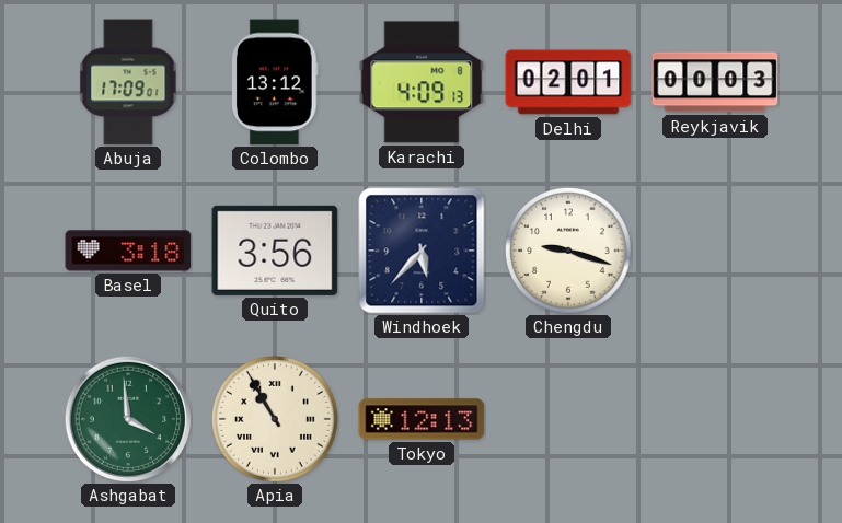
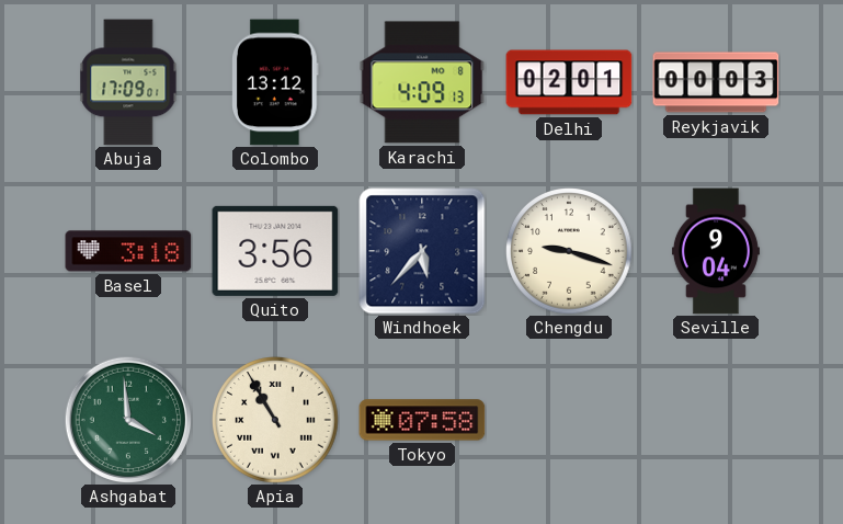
Seville: none -> 9:04 (716, 251)
Tokyo: 12:13 -> 07:58 (422, 420)
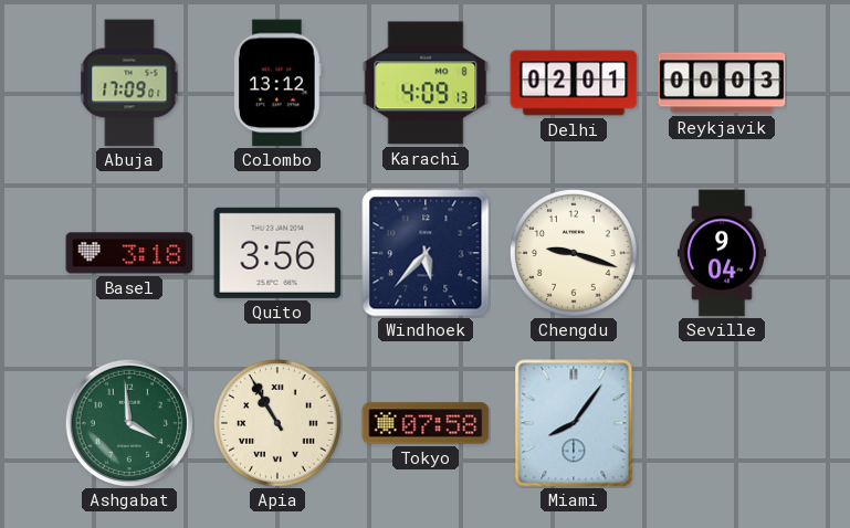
Miami: none -> 8:06 (574, 423)
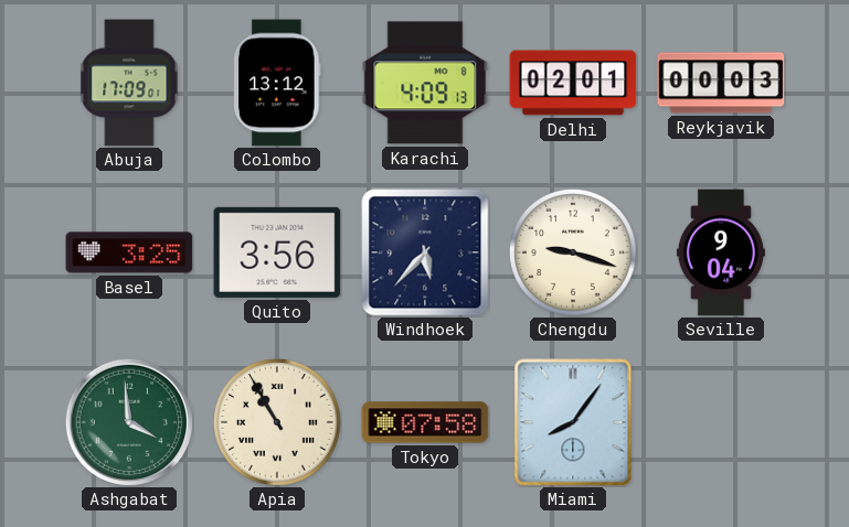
Basel: 3:18 -> 3:25 (129, 252)
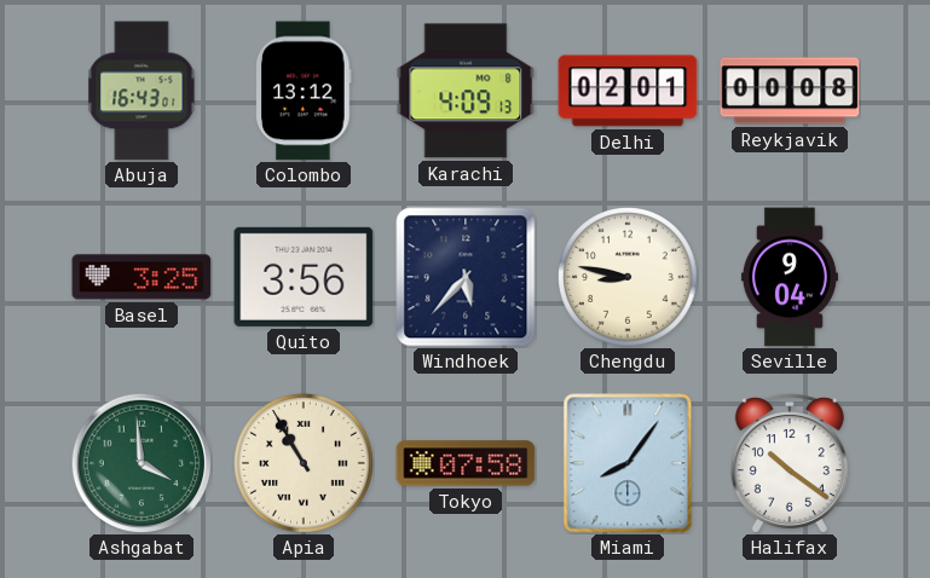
Abuja: 17:09 -> 16:43 (141, 91)
Reykjavik: 00:03 -> 00:08 (790, 91)
Chengdu: 9:18 -> 8:47 (628, 277)
Halifax: none -> 10:21 (790, 463)
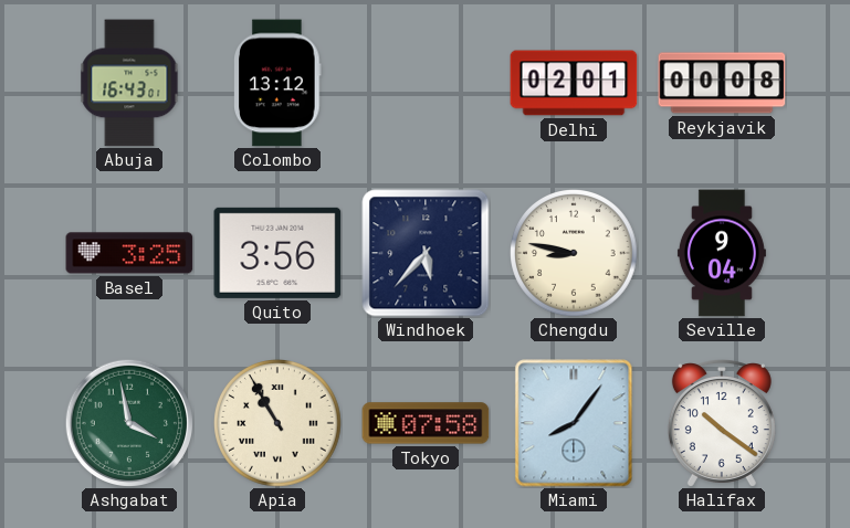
Karachi: 4:09 -> none (466, 91)
Ashgabat: 3:59 -> 3:58 (129, 423)
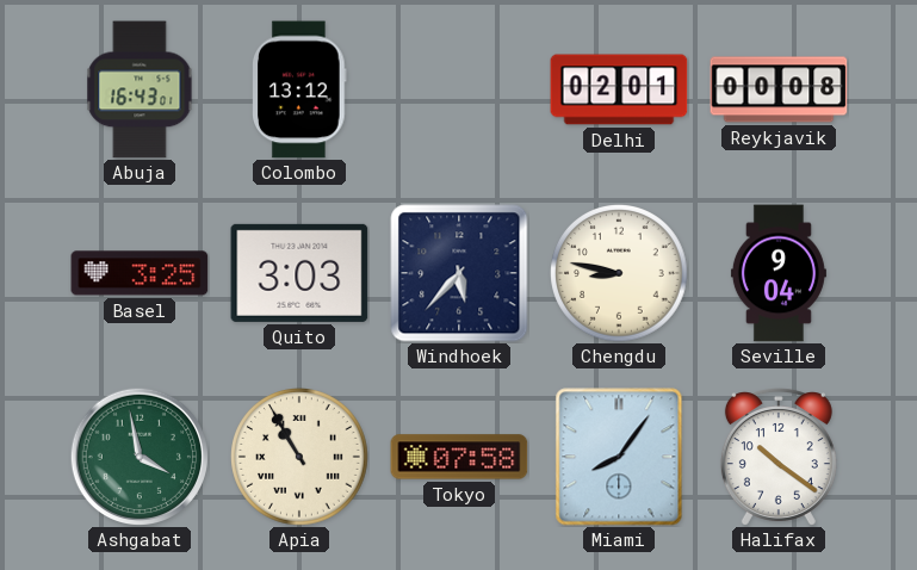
Quito: 3:56 -> 3:03 (299, 273)
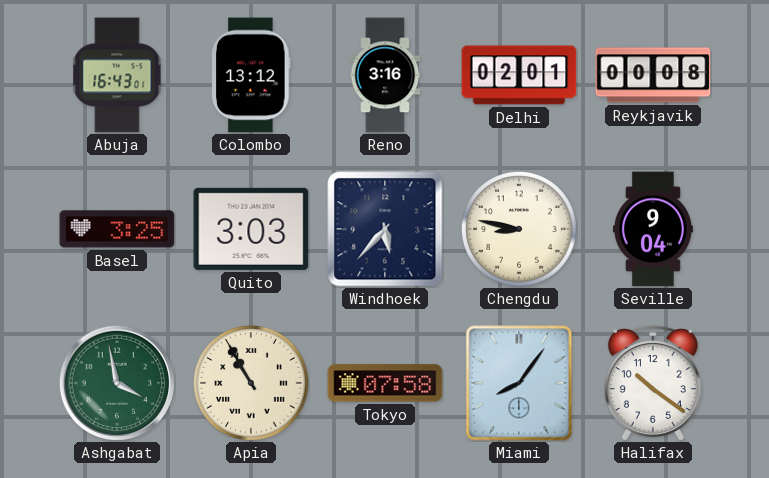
Reno: none -> 3:16 (385, 75)
